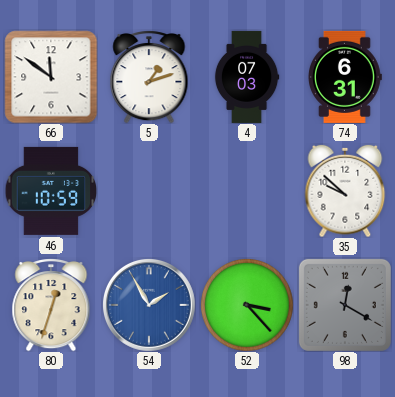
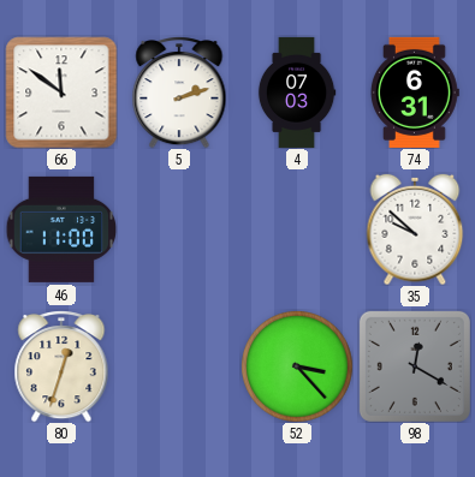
5: 1:12 -> 2:12 (179, 93)
46: 10:59 -> 11:00 (61, 229)
54: 1:55 -> none (149, 305)
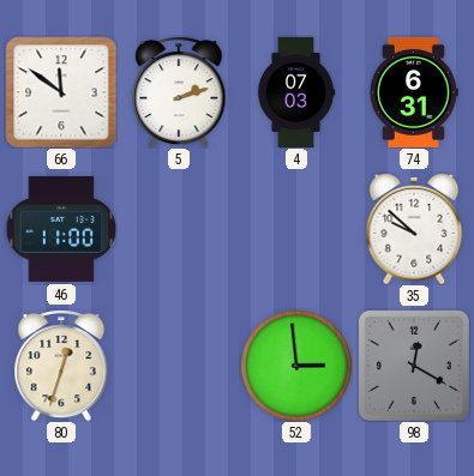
52: 3:23 -> 2:59 (296, 366)
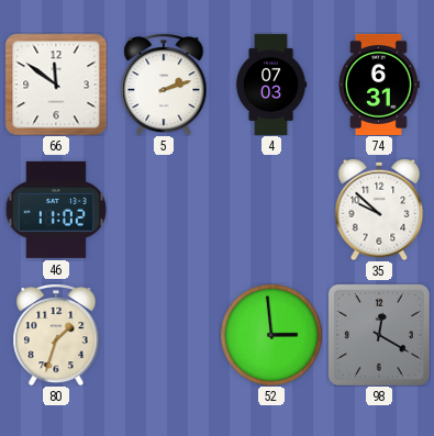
46: 11:00 -> 11:02 (56, 210)
80: 12:33 -> 1:33 (56, 335)
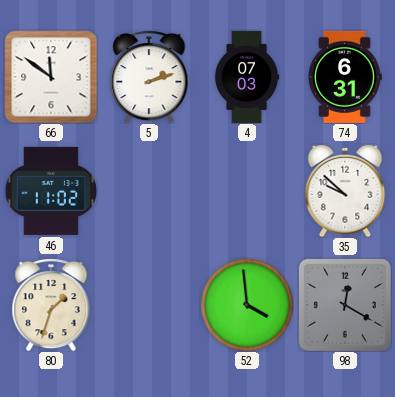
52: 2:59 -> 3:59 (247, 305)
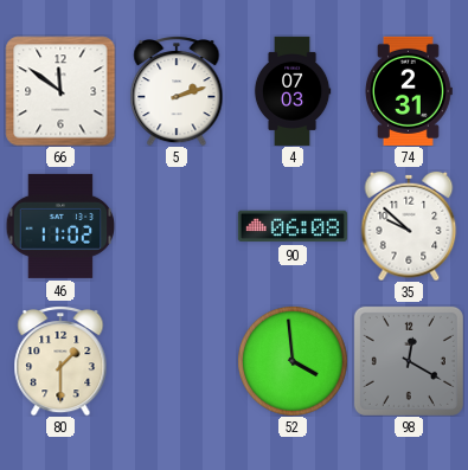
74: 6:31 -> 2:31 (409, 91)
90: none -> 06:08 (293, 226)
80: 1:33 -> 1:30 (60, 361)
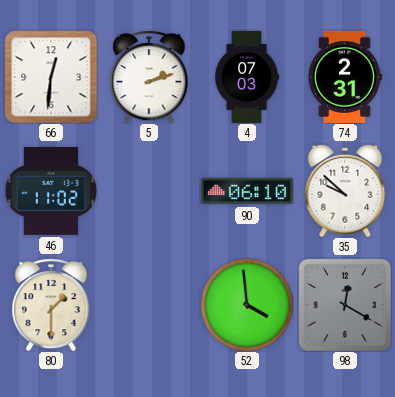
66: 11:51 -> 12:31 (51, 77)
90: 06:08 -> 06:10 (247, 191)
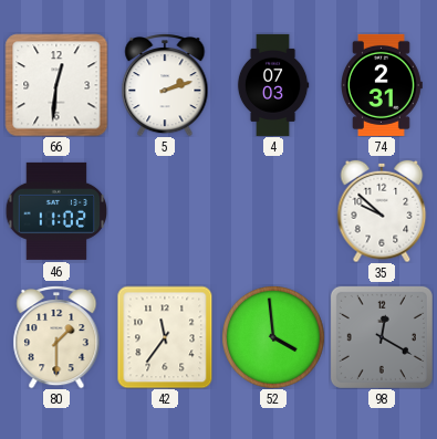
90: 06:10 -> none (247, 191)
42: none -> 11:36 (165, 337)
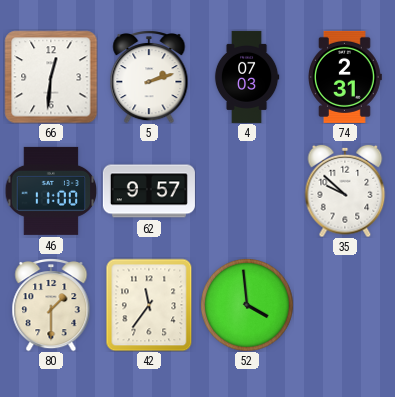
46: 11:02 -> 11:00 (51, 191)
62: none -> 9:57 (149, 191)
98: 12:20 -> none (382, 337)
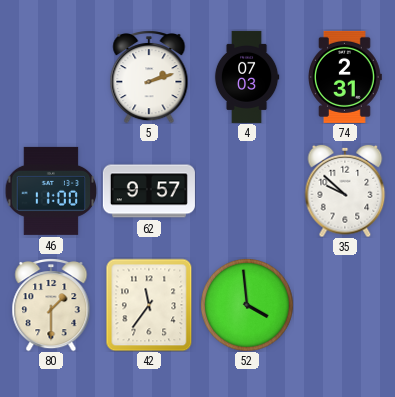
66: 12:31 -> none (51, 77)
